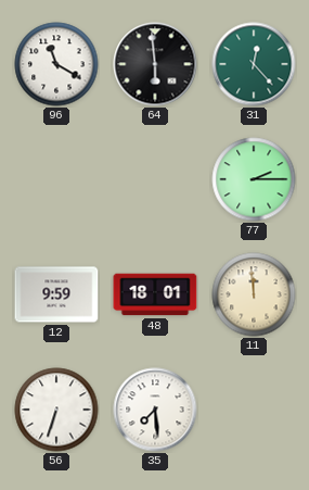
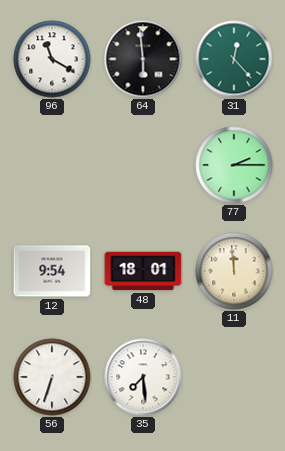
12: 9:59 -> 9:54 (52, 271)
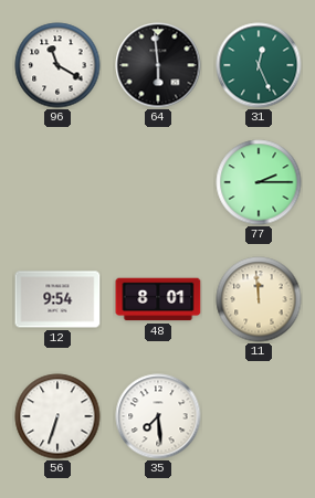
31: 12:23 -> 12:26 (259, 65)
48: 18:01 -> 8:01 (158, 299)
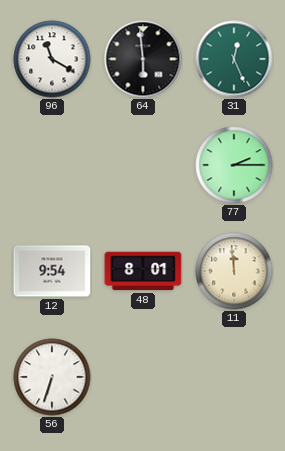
35: 7:29 -> none (158, 416)
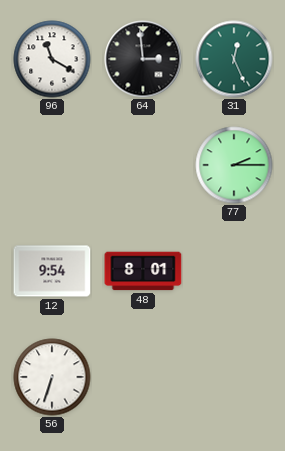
64: 5:59 -> 2:59 (143, 59)
11: 11:59 -> none (234, 271)
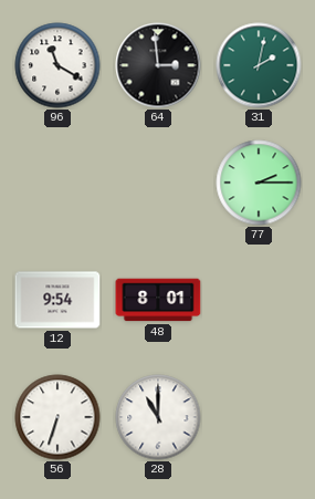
31: 12:26 -> 2:02 (259, 65)
28: none -> 11:00 (158, 417)
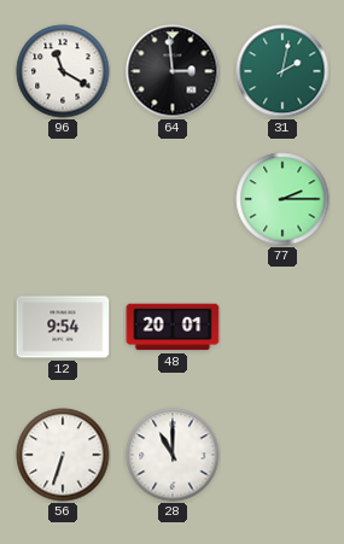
48: 8:01 -> 20:01 (173, 327)
